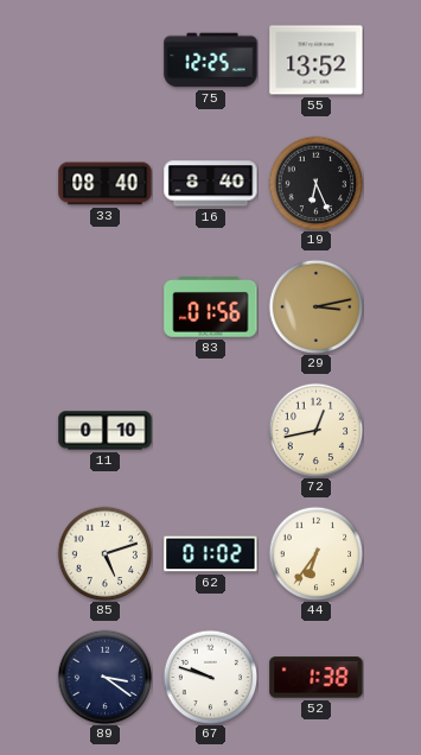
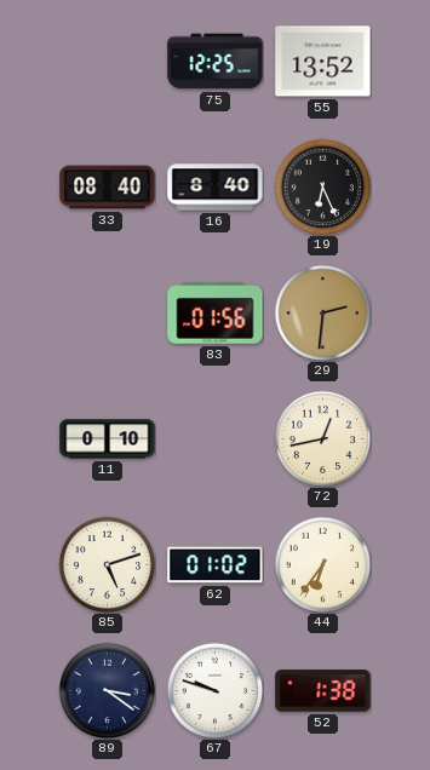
29: 3:13 -> 2:31 (322, 312)
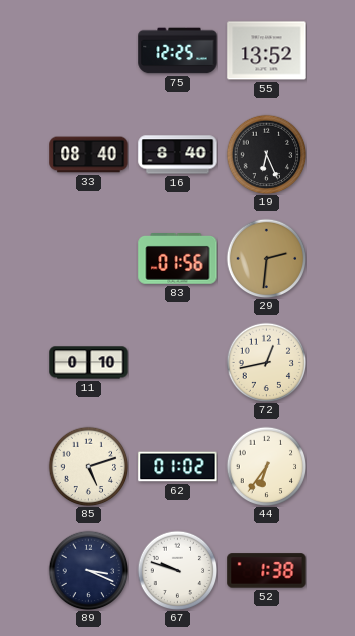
89: 3:21 -> 3:19 (88, 570)
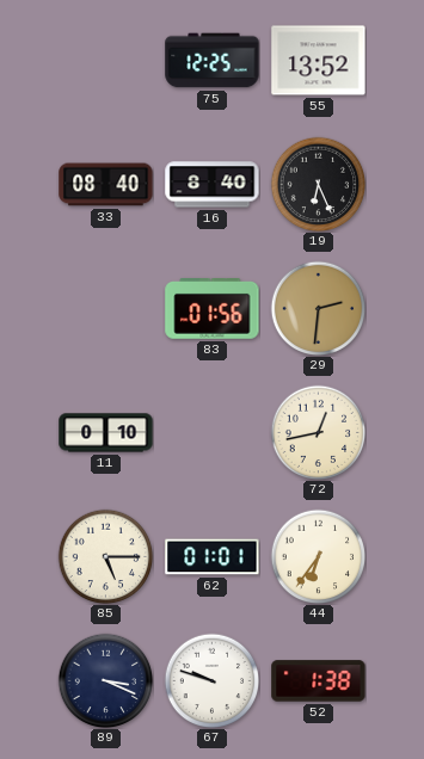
85: 5:12 -> 5:15 (105, 556)
62: 01:02 -> 01:01 (213, 557)
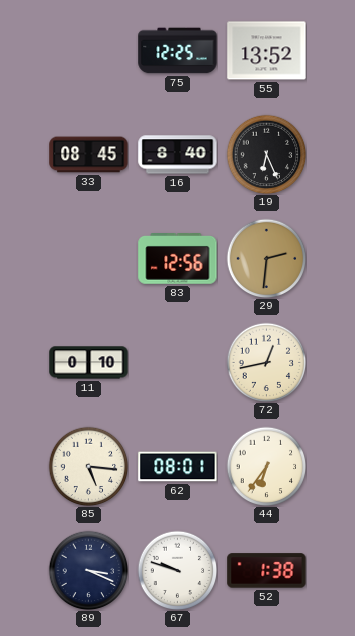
33: 08:40 -> 08:45 (89, 155)
83: 01:56 -> 12:56 (178, 259)
85: 5:15 -> 5:16 (88, 466)
62: 01:01 -> 08:01 (178, 467)
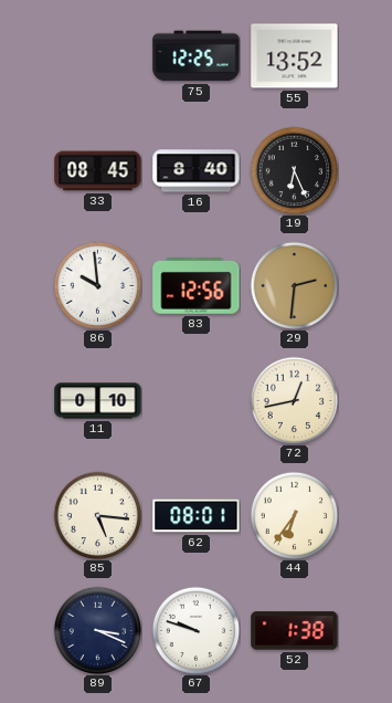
86: none -> 9:59 (97, 285)
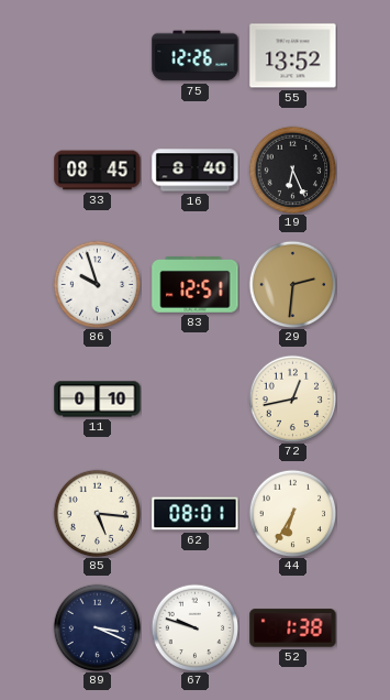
75: 12:25 -> 12:26 (196, 56)
86: 9:59 -> 9:57 (97, 284)
83: 12:56 -> 12:51 (196, 285)
44: 6:36 -> 6:35 (292, 513)
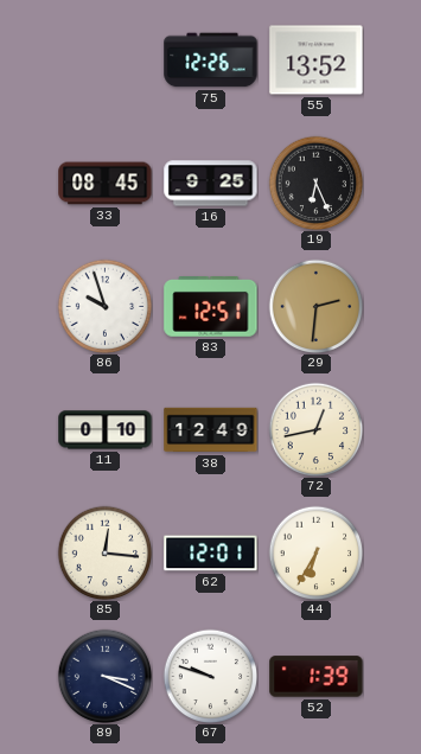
16: 8:40 -> 9:25 (211, 184)
38: none -> 12:49 (211, 430)
85: 5:16 -> 12:16 (104, 552)
62: 08:01 -> 12:01 (211, 554)
52: 1:38 -> 1:39 (317, 677)
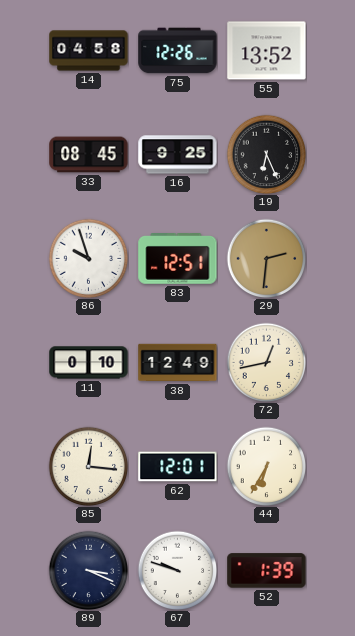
14: none -> 04:58 (89, 51)
